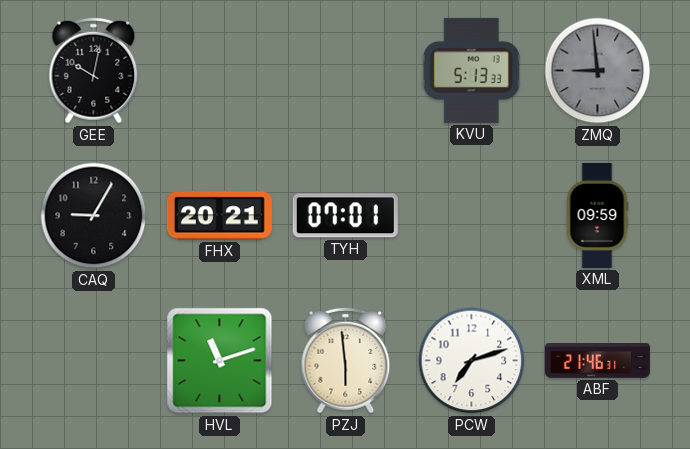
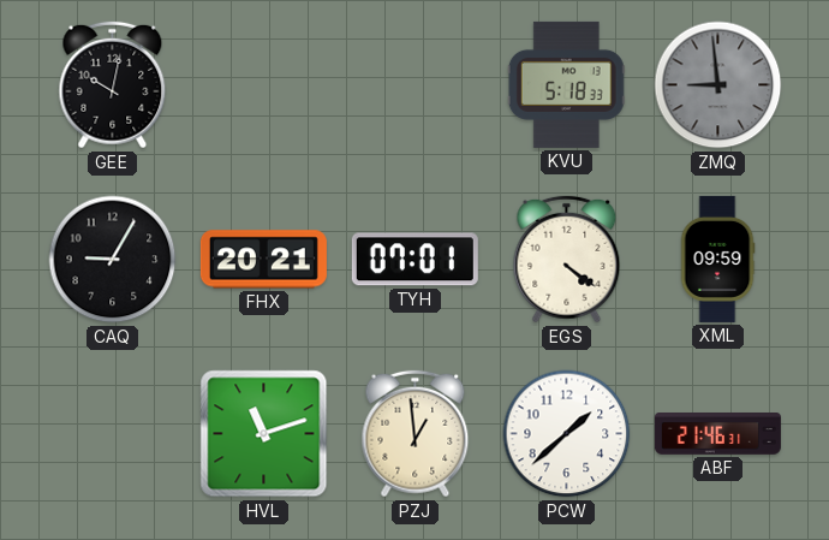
KVU: 5:13 -> 5:18 (566, 84)
EGS: none -> 4:21 (567, 260)
PZJ: 5:59 -> 12:59 (416, 434)
PCW: 7:12 -> 1:38 (567, 434)
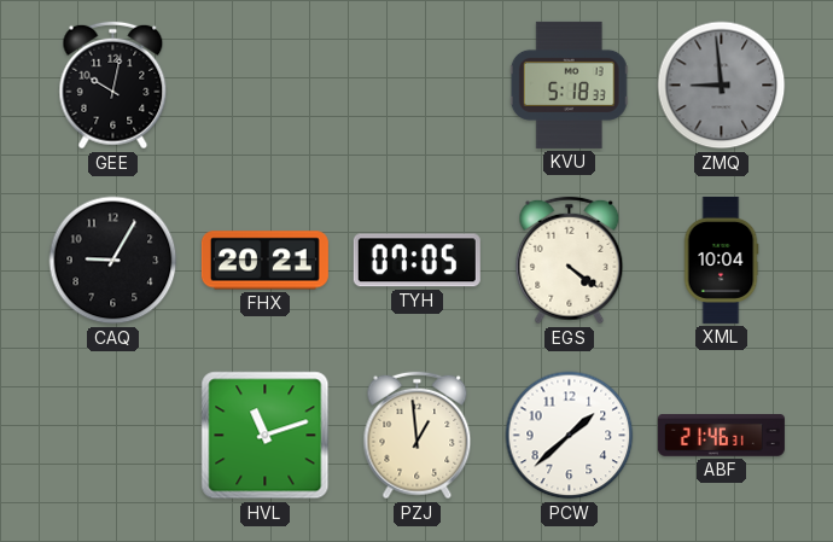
TYH: 07:01 -> 07:05 (416, 261)
XML: 09:59 -> 10:04 (721, 260)
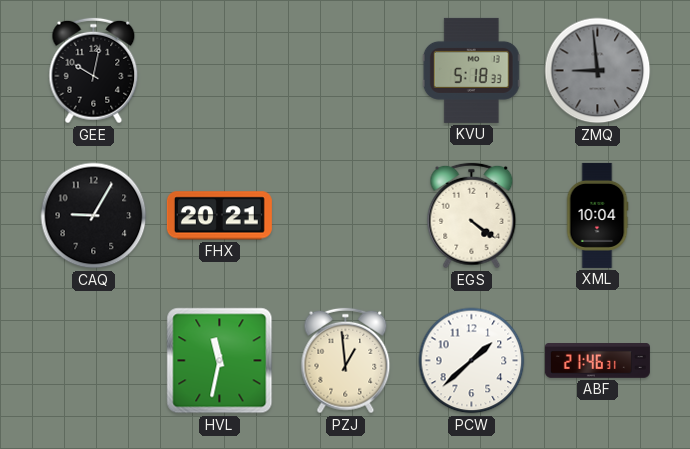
TYH: 07:05 -> none (416, 261)
HVL: 11:12 -> 11:32 (220, 361)
